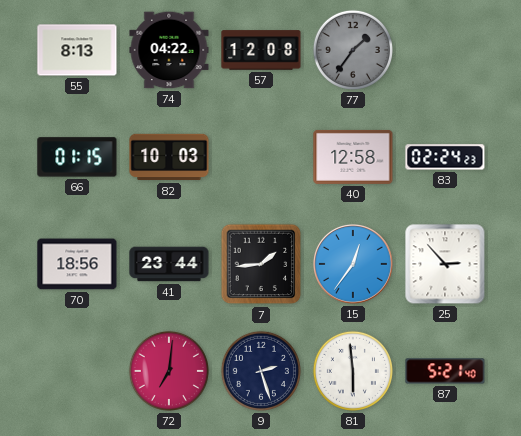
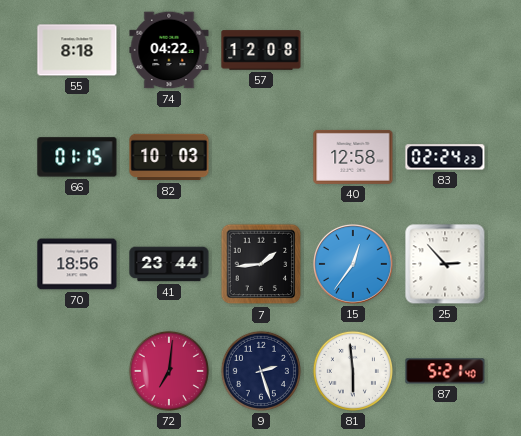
55: 8:13 -> 8:18 (77, 50)
77: 1:36 -> none (353, 50)
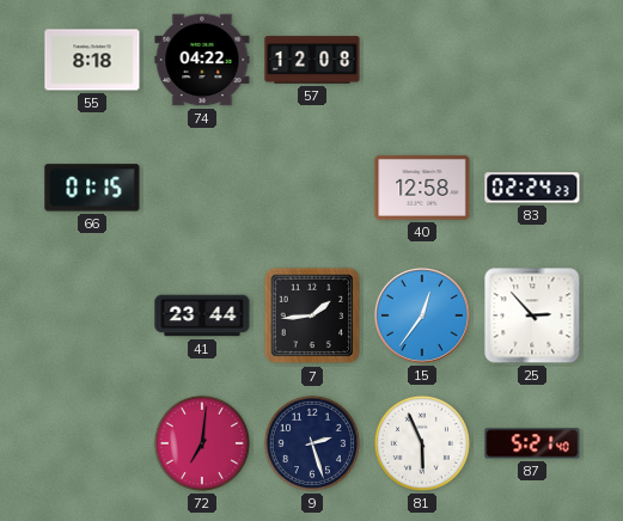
82: 10:03 -> none (169, 157)
70: 18:56 -> none (77, 264)
81: 5:59 -> 5:56 (422, 443)
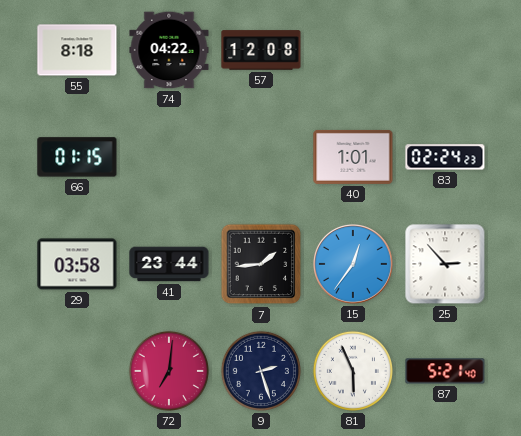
40: 12:58 -> 1:01 (353, 157)
29: none -> 03:58 (77, 264)
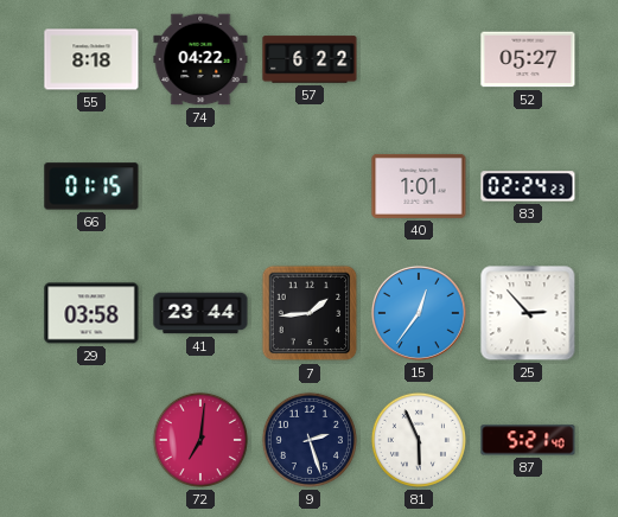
57: 12:08 -> 6:22 (310, 59)
52: none -> 05:27 (528, 59)
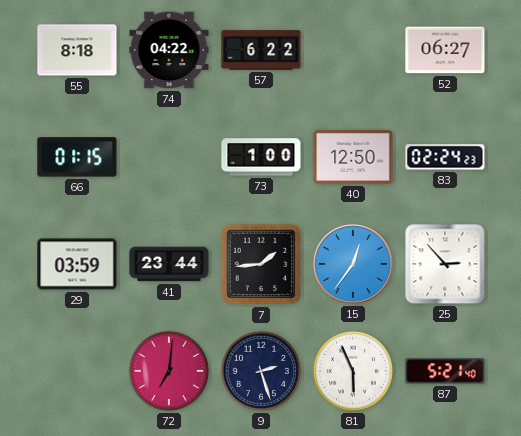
52: 05:27 -> 06:27 (445, 50)
73: none -> 1:00 (261, 157)
40: 1:01 -> 12:50 (353, 157)
29: 03:58 -> 03:59 (77, 264)
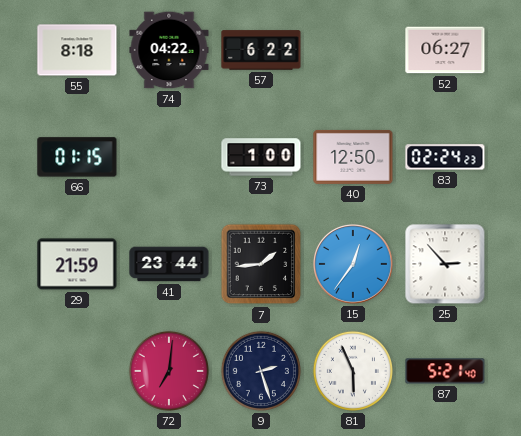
29: 03:59 -> 21:59 (77, 264)
